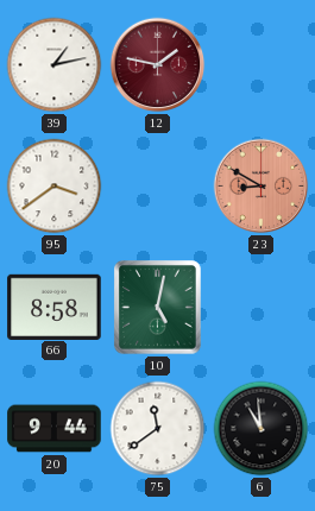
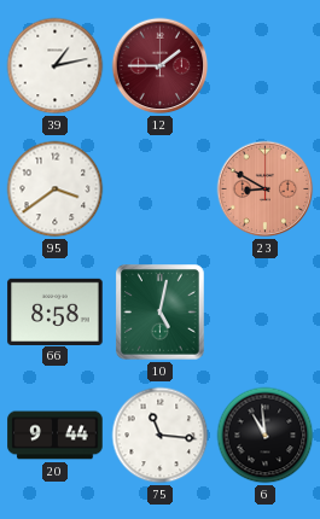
12: 1:47 -> 1:45 (161, 66)
75: 11:39 -> 11:16 (161, 436)
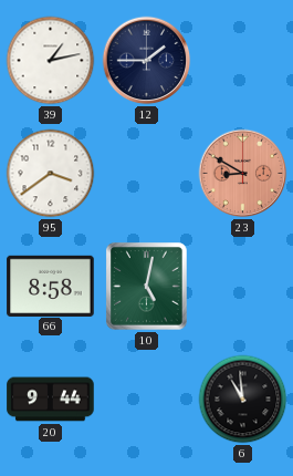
12 dial: burgundy -> navy (147, 61)
75: 11:16 -> none (161, 436)
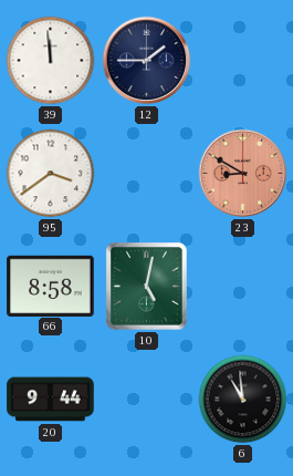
39: 1:13 -> 11:59 (51, 61)
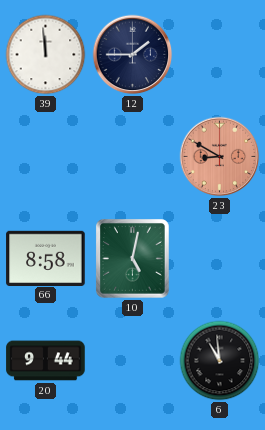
95: 3:39 -> none (51, 174)
